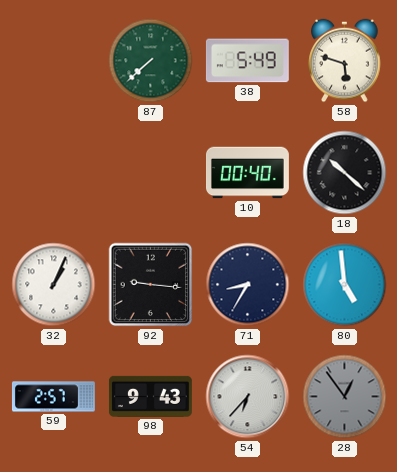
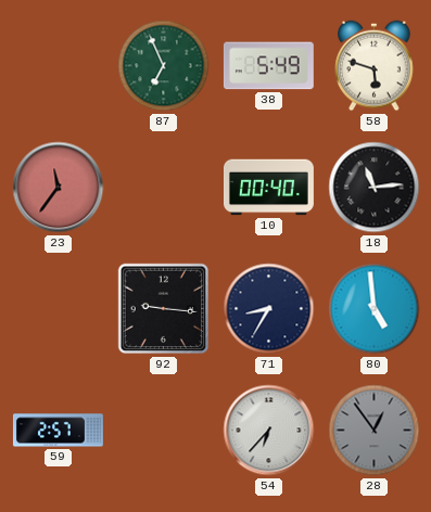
87: 7:38 -> 6:56 (164, 66)
23: none -> 11:36 (59, 188)
18: 10:22 -> 11:14 (375, 188)
32: 1:04 -> none (54, 285)
98: 9:43 -> none (150, 396)
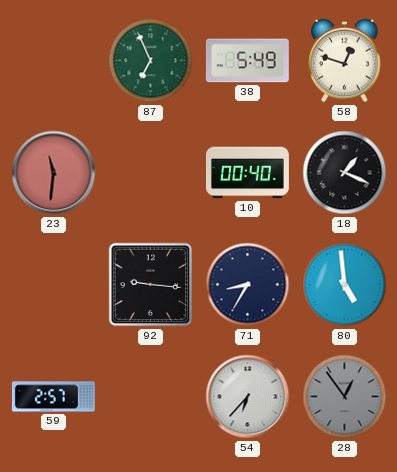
58: 5:48 -> 12:48 (345, 61)
23: 11:36 -> 11:31 (54, 173)
18: 11:14 -> 1:19 (345, 173)
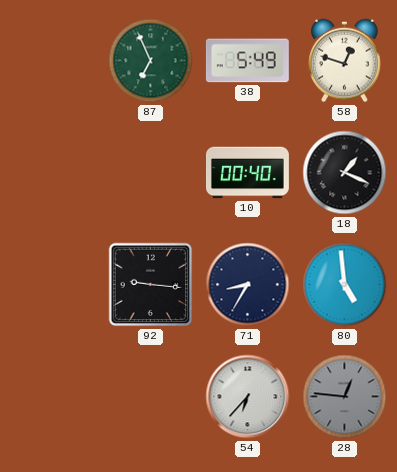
23: 11:31 -> none (54, 173)
59: 2:57 -> none (53, 397)
28: 12:54 -> 12:46 (345, 397)
